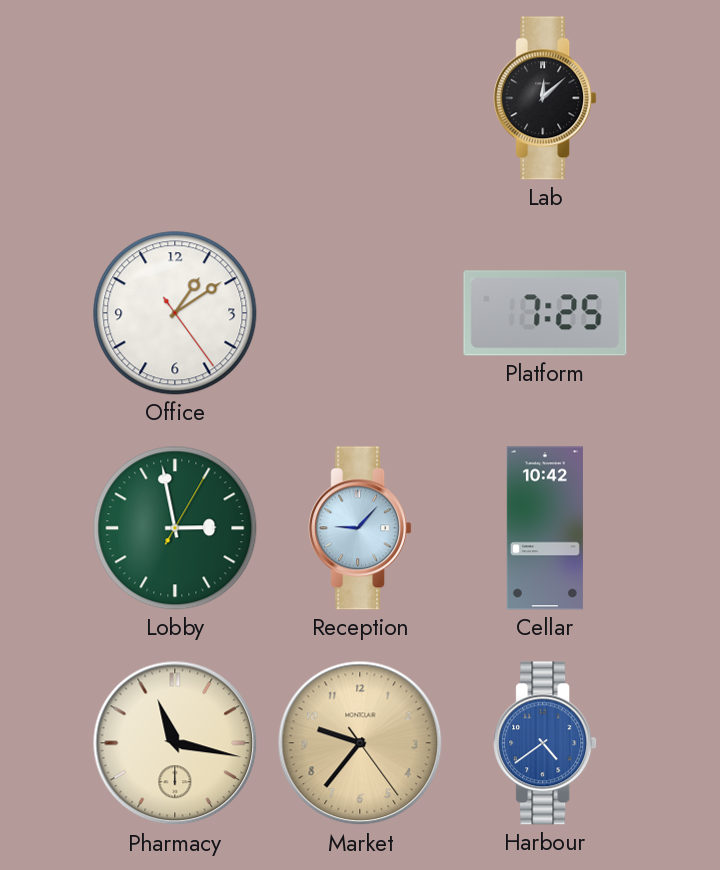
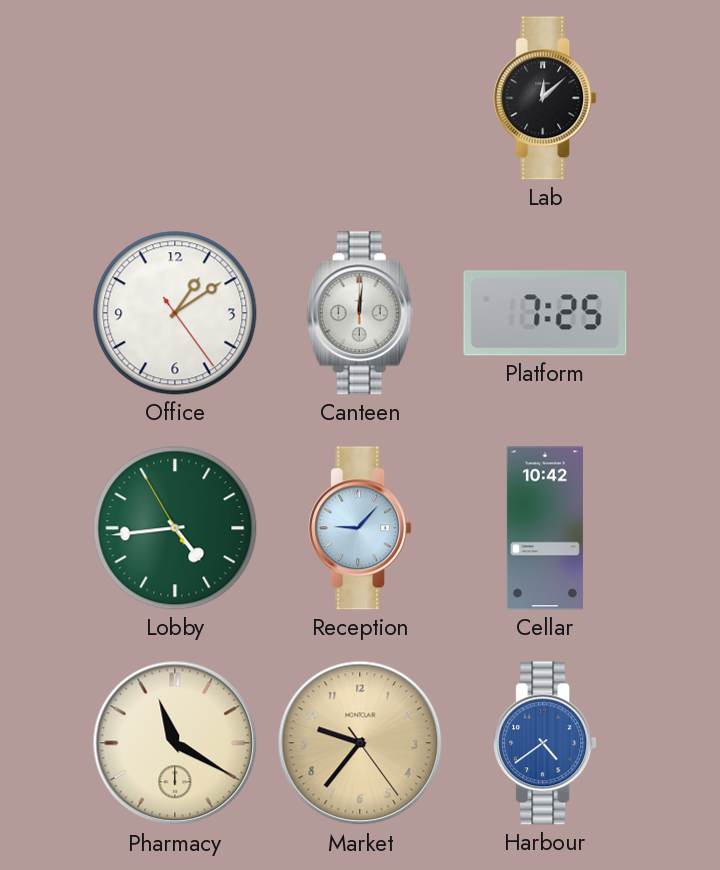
Canteen: none -> 12:01 (360, 313)
Lobby: 2:58 -> 4:43 (175, 528)
Pharmacy: 11:17 -> 11:20 (175, 743)
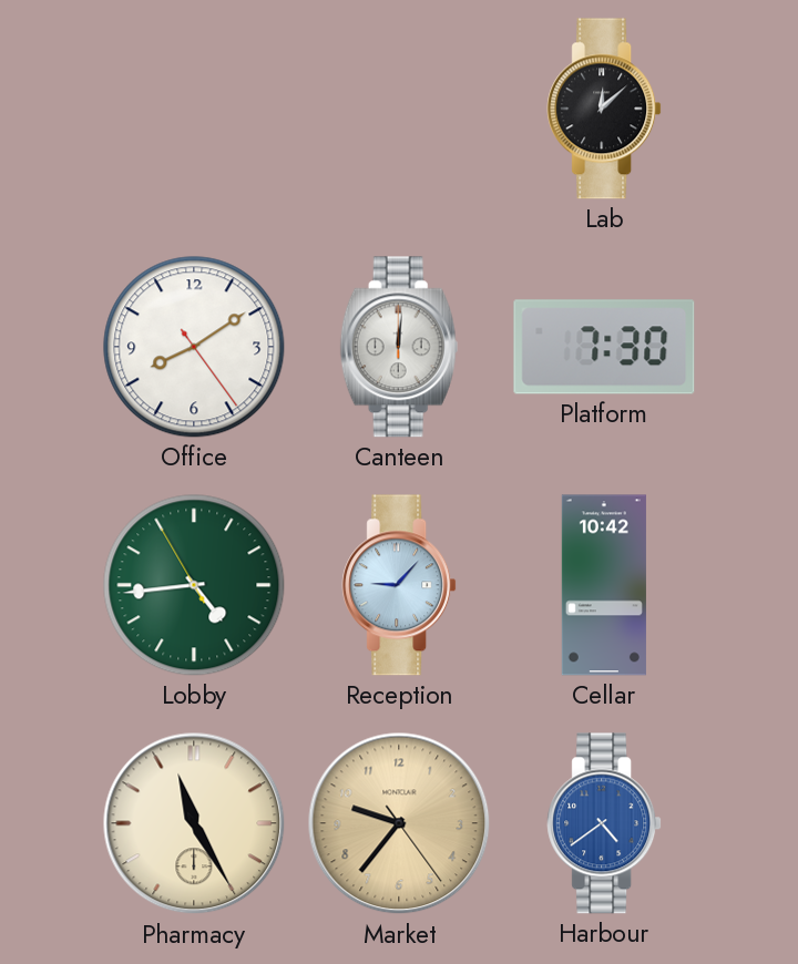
Office: 1:09 -> 8:09 (194, 347)
Platform: 7:25 -> 7:30 (604, 347)
Pharmacy: 11:20 -> 11:25 (194, 823)
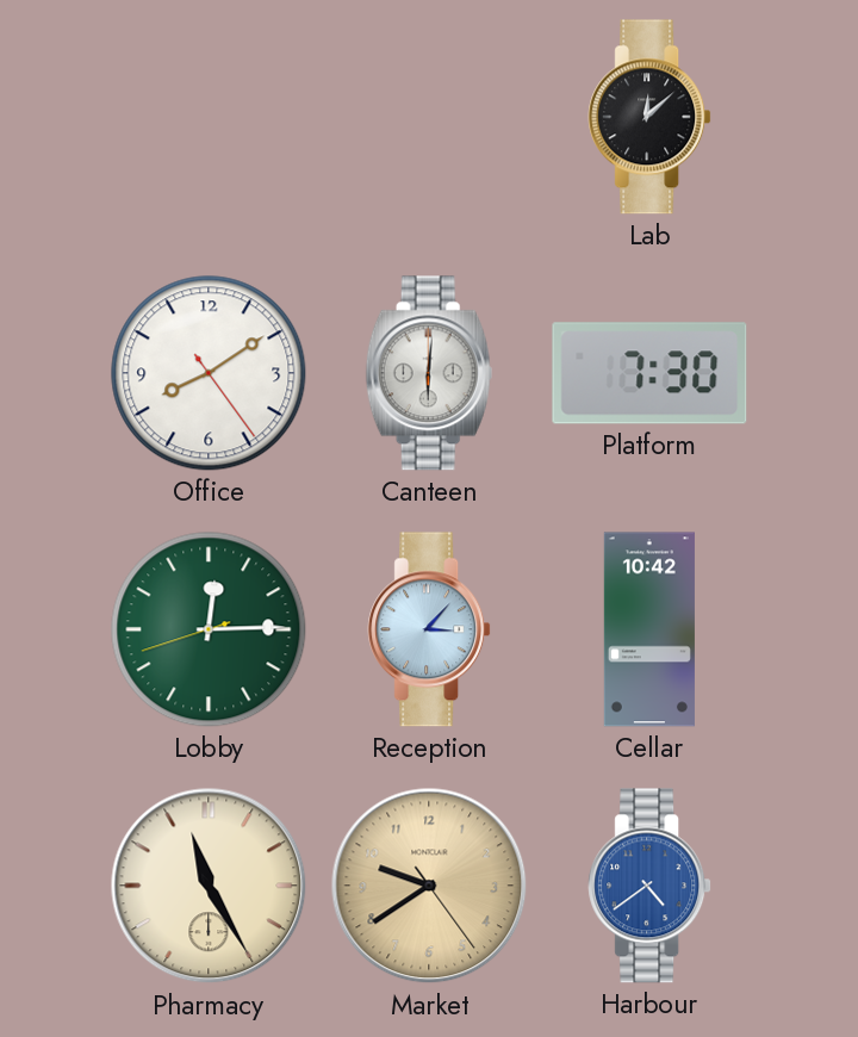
Canteen: 12:01 -> 6:01 (429, 373)
Lobby: 4:43 -> 12:14 (209, 629)
Reception: 9:07 -> 3:07 (429, 629)
Market: 9:36 -> 9:39 (429, 886)
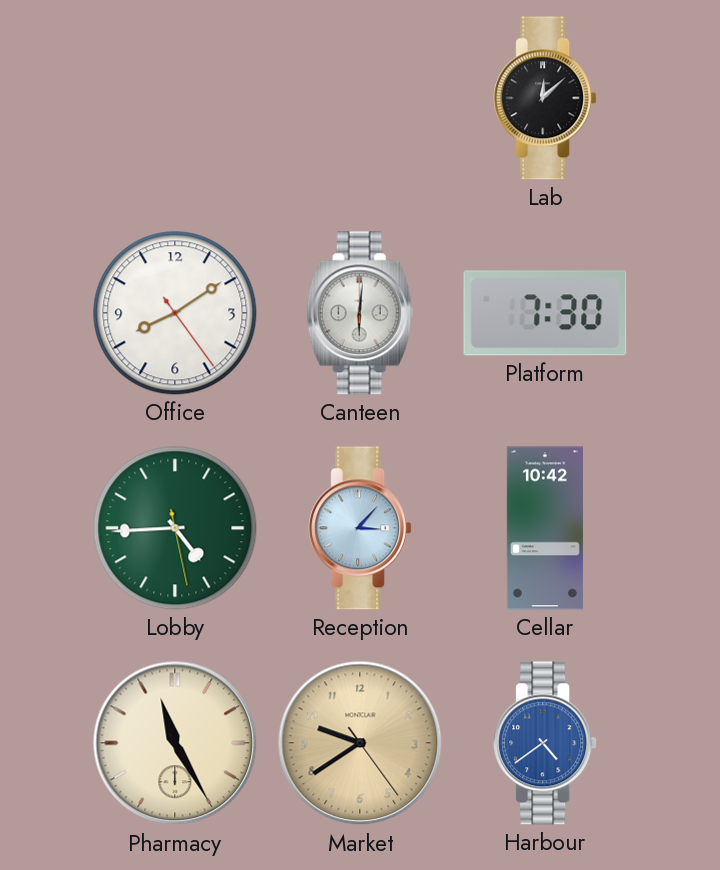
Lobby: 12:14 -> 4:44 (175, 528)
